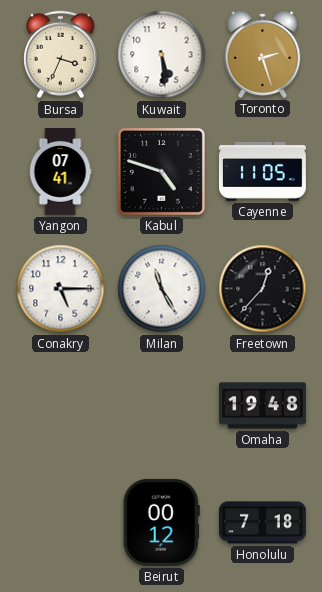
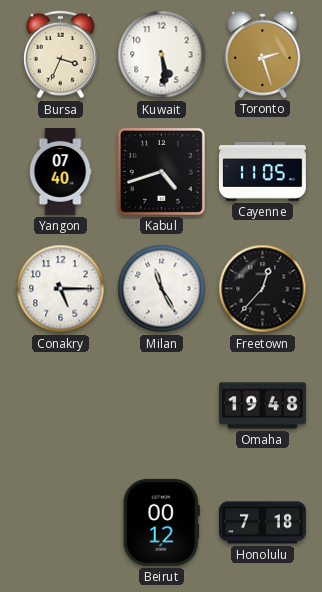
Yangon: 07:41 -> 07:40 (60, 172)
Kabul: 4:48 -> 4:42 (161, 171)
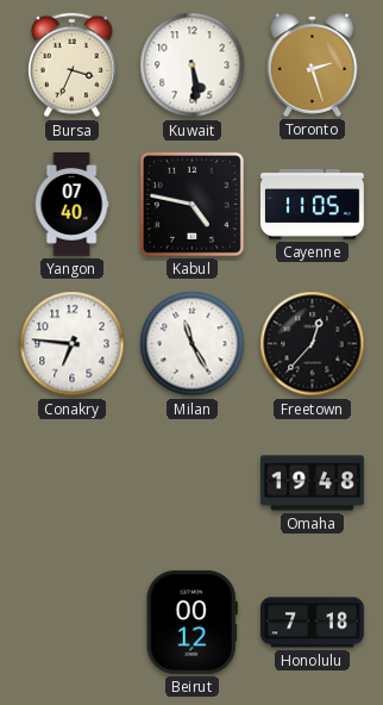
Kabul: 4:42 -> 4:47 (191, 204)
Conakry: 5:15 -> 6:46 (73, 344)
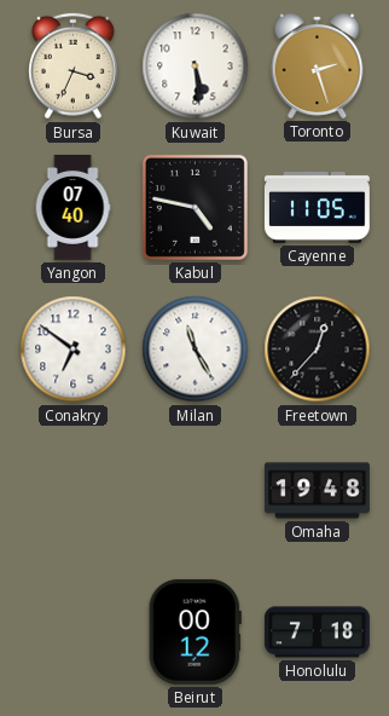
Conakry: 6:46 -> 6:51 (74, 350)
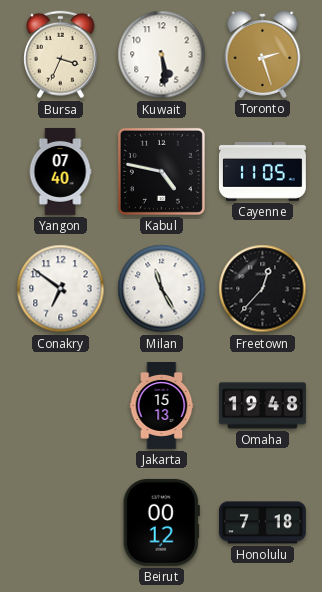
Jakarta: none -> 15:13 (162, 406)
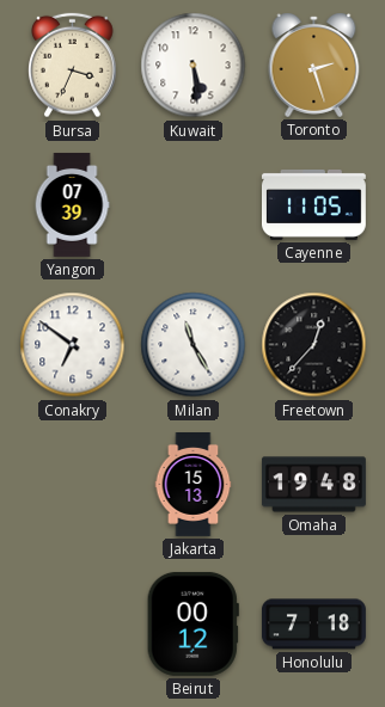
Yangon: 07:40 -> 07:39 (72, 205)
Kabul: 4:47 -> none (161, 171)
